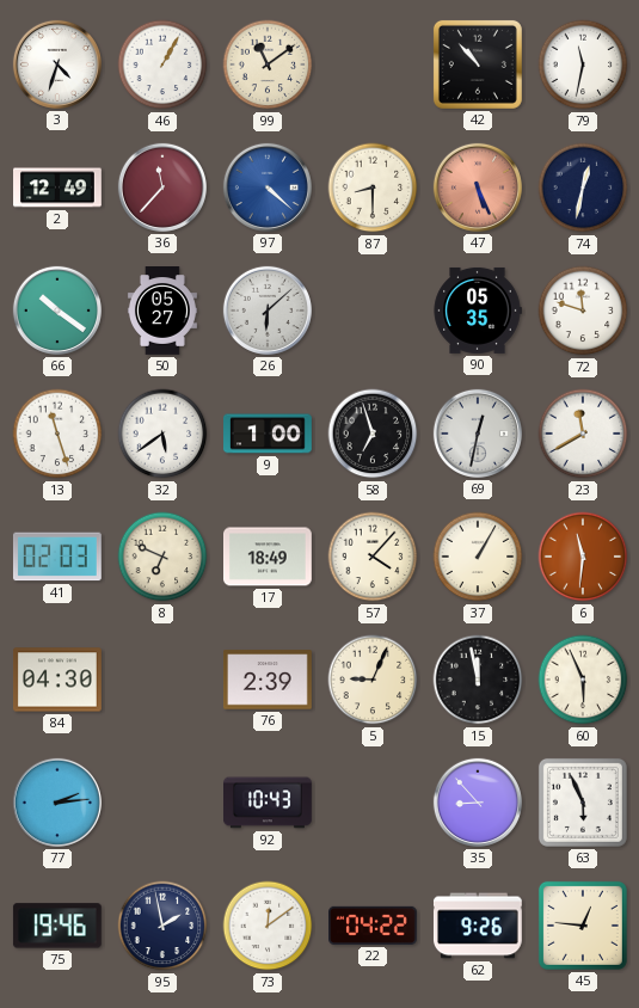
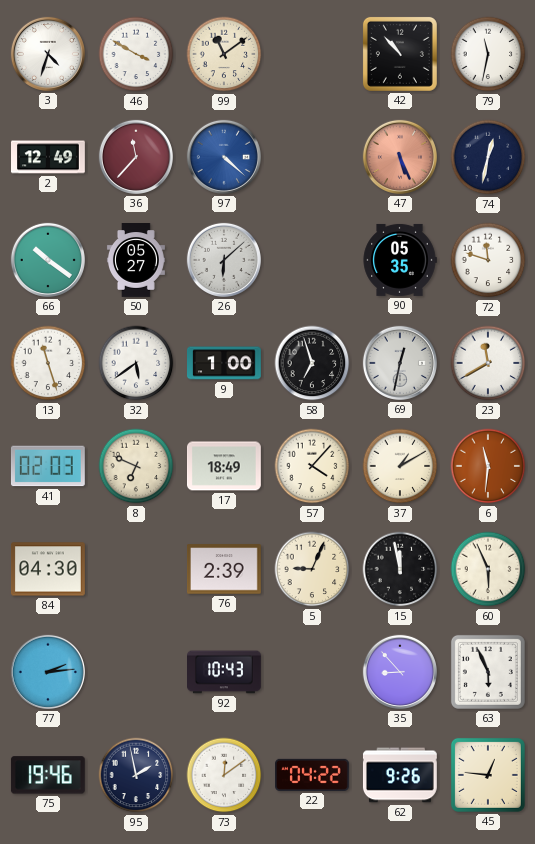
46: 1:05 -> 3:50 (136, 54)
87: 8:30 -> none (373, 188)
37: 1:05 -> 1:10 (400, 466)
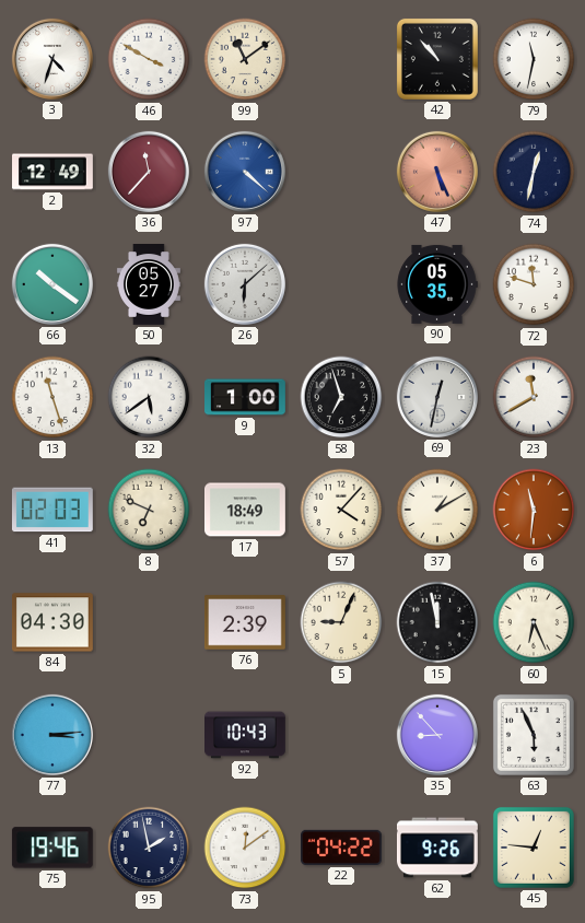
60: 5:56 -> 6:26 (534, 622)
77: 2:14 -> 3:14 (52, 735)
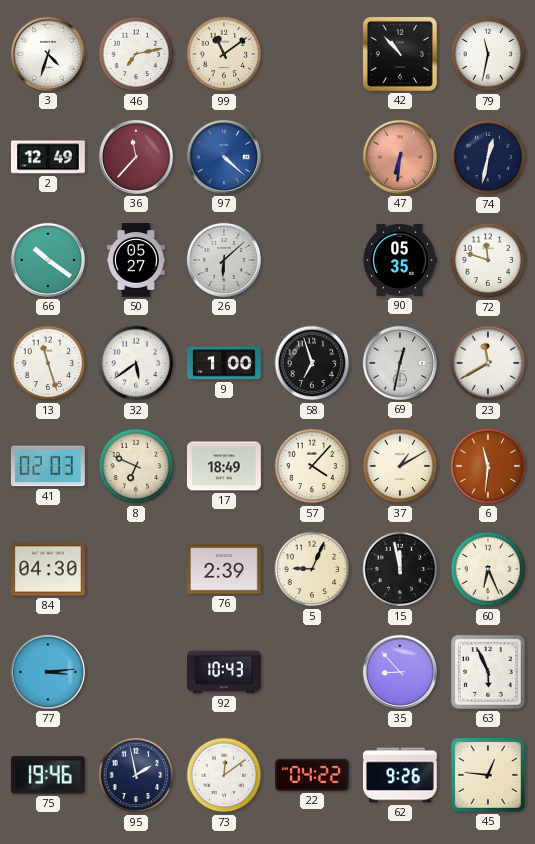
46: 3:50 -> 7:13 (136, 54)
47: 5:26 -> 6:31 (400, 157)
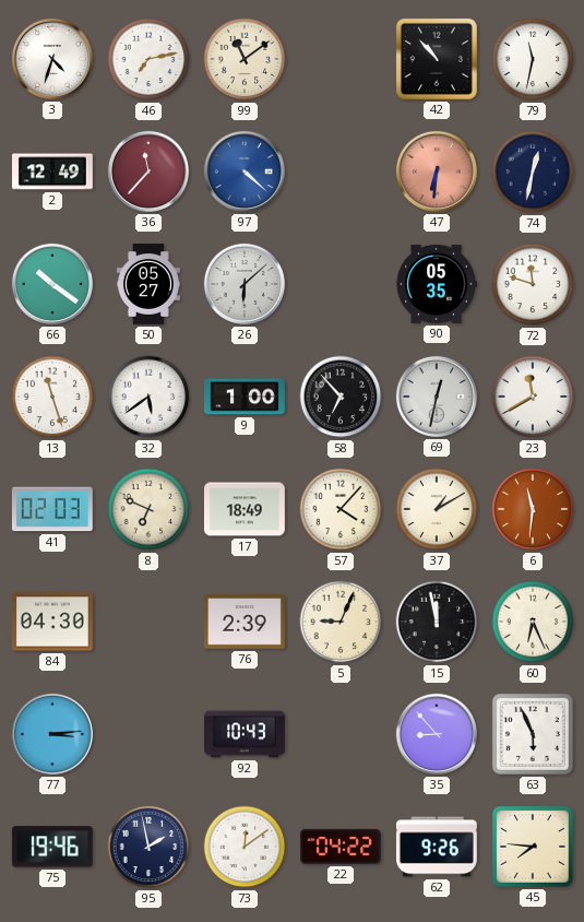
58: 6:57 -> 6:53 (341, 397)
45: 12:46 -> 7:46 (533, 847)
